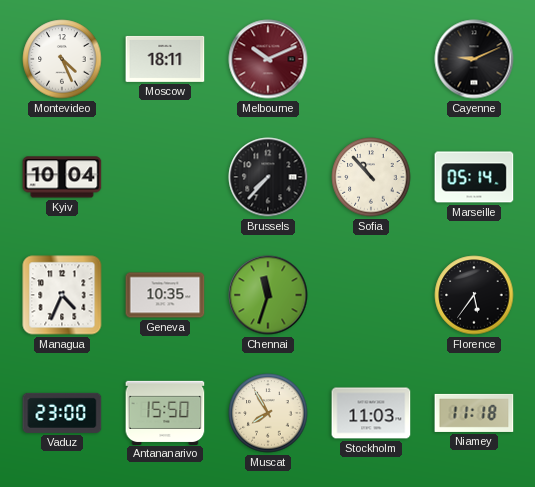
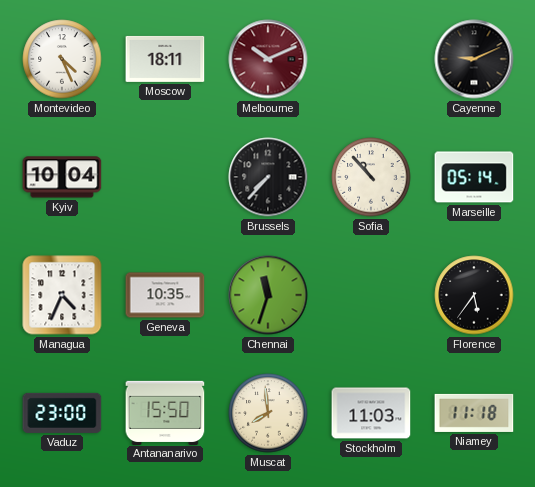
Muscat: 7:55 -> 7:59 (268, 413)
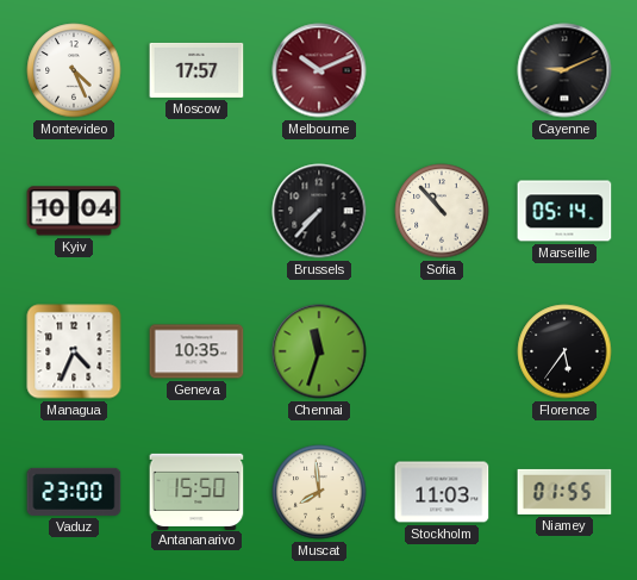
Moscow: 18:11 -> 17:57 (196, 70)
Niamey: 11:18 -> 01:55 (564, 492)
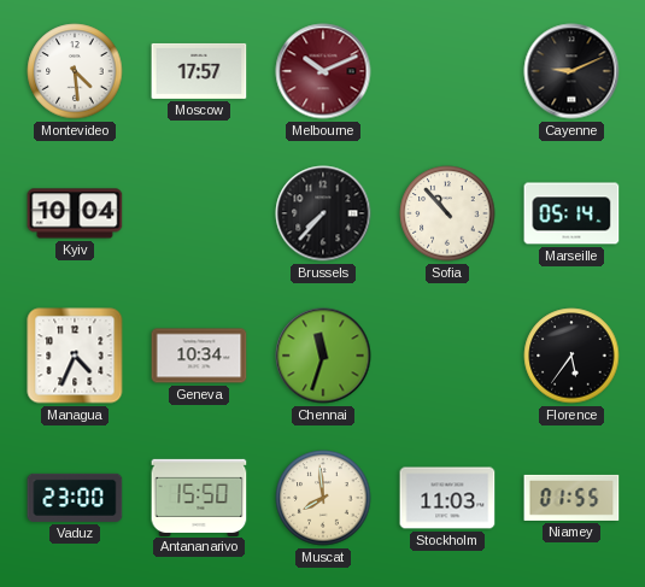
Montevideo: 4:26 -> 4:29 (75, 71)
Geneva: 10:35 -> 10:34 (199, 356)
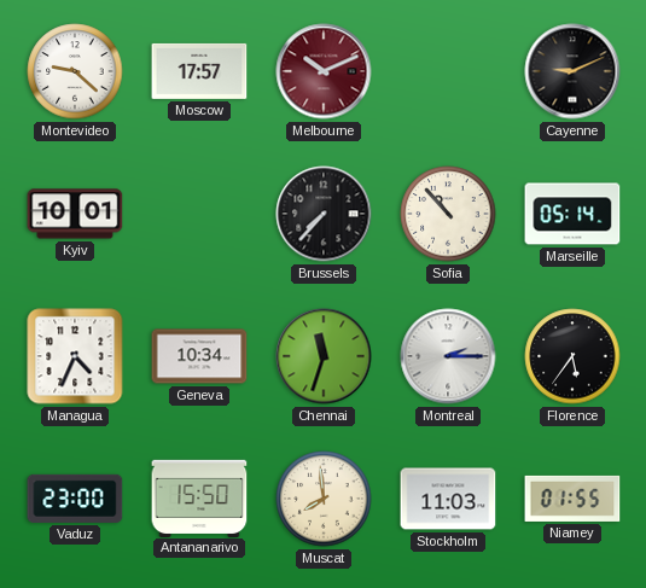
Montevideo: 4:29 -> 9:22 (75, 71)
Kyiv: 10:04 -> 10:01 (75, 214)
Montreal: none -> 2:15 (448, 356)
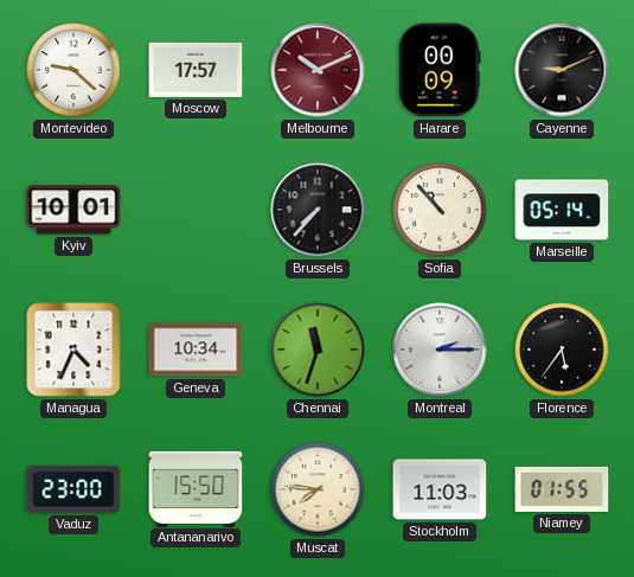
Harare: none -> 00:09 (440, 70)
Muscat: 7:59 -> 7:46 (318, 489)
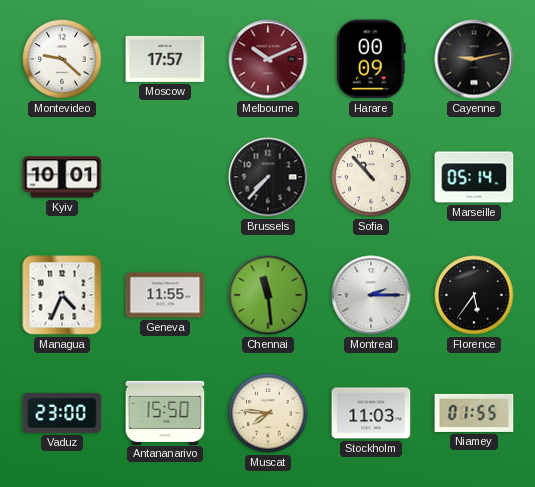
Cayenne: 9:11 -> 9:13 (474, 59)
Geneva: 10:34 -> 11:55 (165, 295)
Chennai: 11:33 -> 11:29 (268, 295)
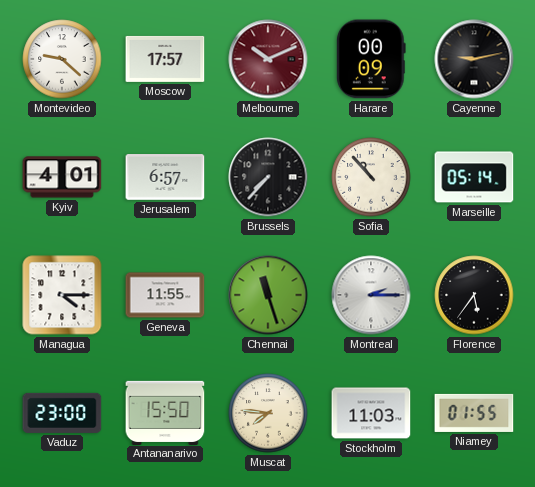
Kyiv: 10:01 -> 4:01 (62, 177)
Jerusalem: none -> 6:57 (165, 177)
Managua: 4:34 -> 4:15 (62, 295)
Chennai: 11:29 -> 11:27 (268, 295)
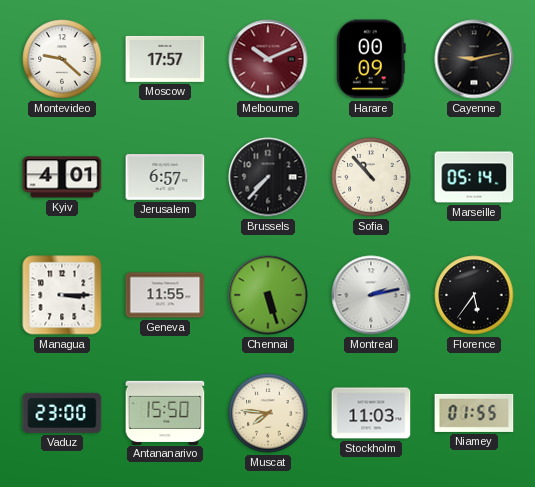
Managua: 4:15 -> 3:15 (62, 295)
Chennai: 11:27 -> 5:27 (268, 295)
Montreal: 2:15 -> 2:13 (371, 295)
